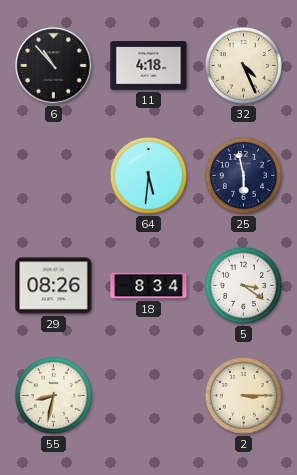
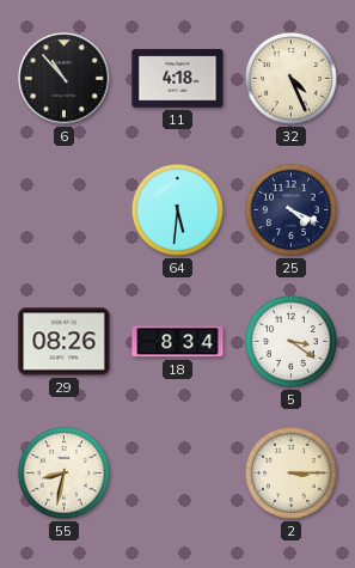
25: 5:58 -> 4:19 (290, 209)
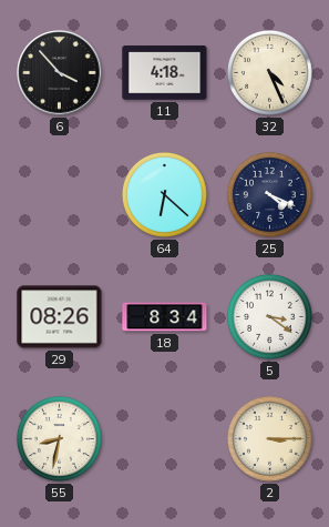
6: 10:53 -> 3:53 (60, 73)
64: 5:31 -> 6:22 (164, 194)
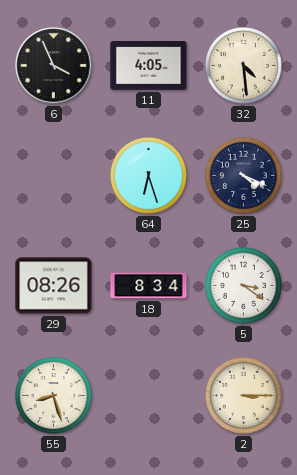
6: 3:53 -> 3:56 (54, 66)
11: 4:18 -> 4:05 (149, 66)
32: 4:26 -> 4:29 (243, 65)
64: 6:22 -> 6:27 (148, 175)
55: 8:32 -> 8:27 (53, 395)
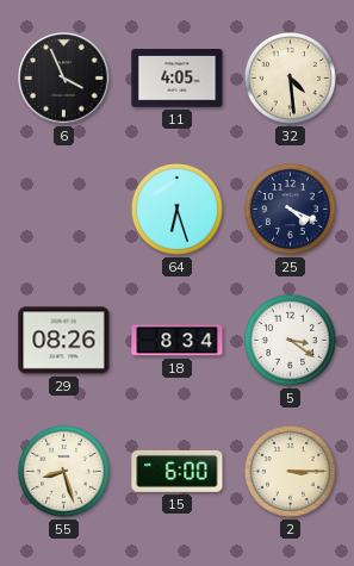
15: none -> 6:00 (178, 471)
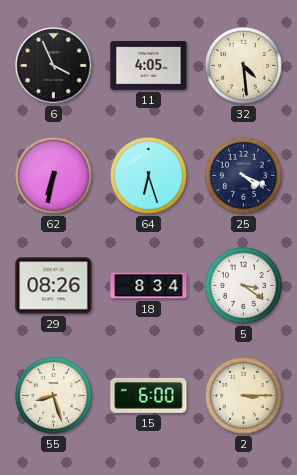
62: none -> 6:32 (53, 175)
